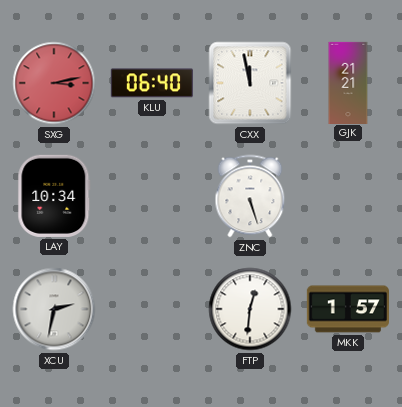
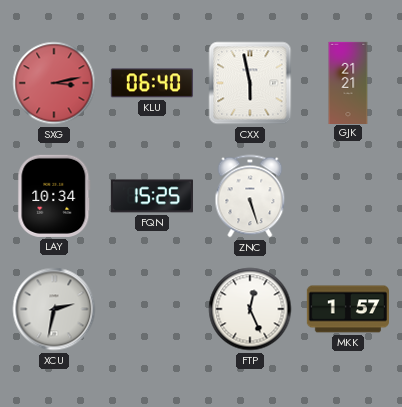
CXX: 11:58 -> 5:58 (250, 83)
FQN: none -> 15:25 (152, 196)
FTP: 12:31 -> 12:26 (250, 309)
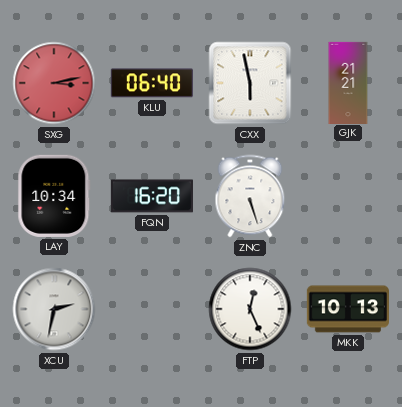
FQN: 15:25 -> 16:20 (152, 196)
MKK: 1:57 -> 10:13 (348, 309)
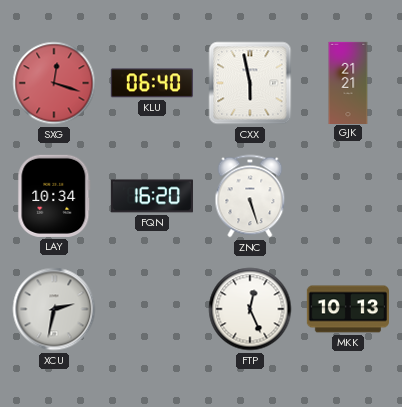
SXG: 3:13 -> 12:18 (54, 83)
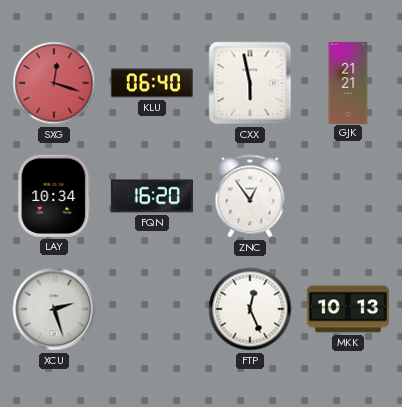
ZNC: 5:27 -> 12:54 (250, 196)
XCU: 2:32 -> 2:27 (54, 309)
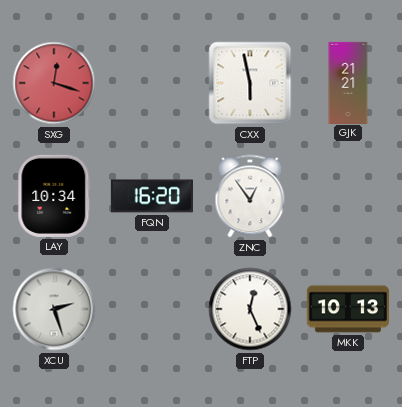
KLU: 06:40 -> none (152, 83)
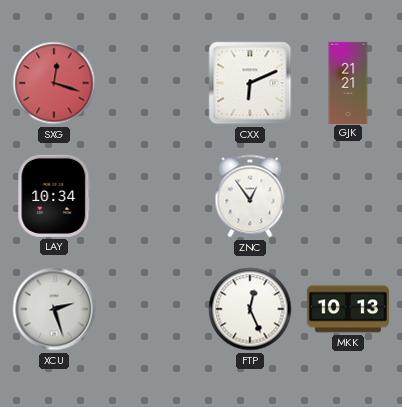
CXX: 5:58 -> 6:11 (250, 83)
FQN: 16:20 -> none (152, 196)
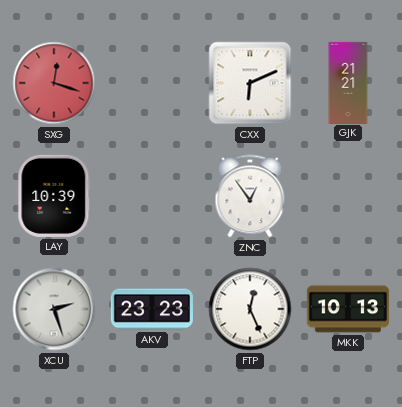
LAY: 10:34 -> 10:39 (54, 196)
AKV: none -> 23:23 (152, 309)
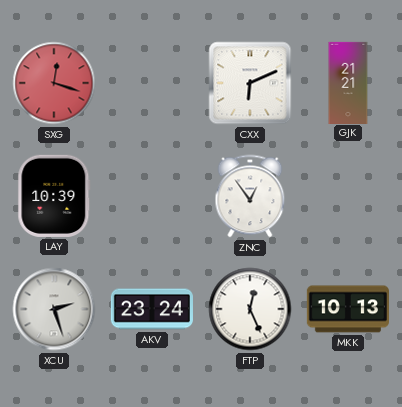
AKV: 23:23 -> 23:24 (152, 309)
